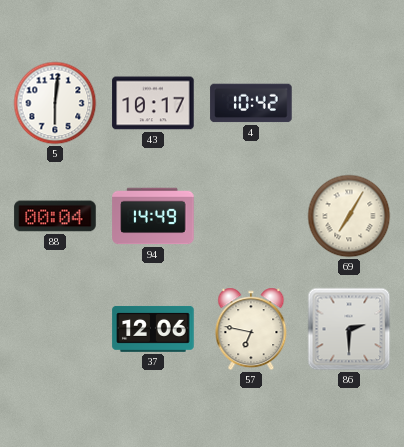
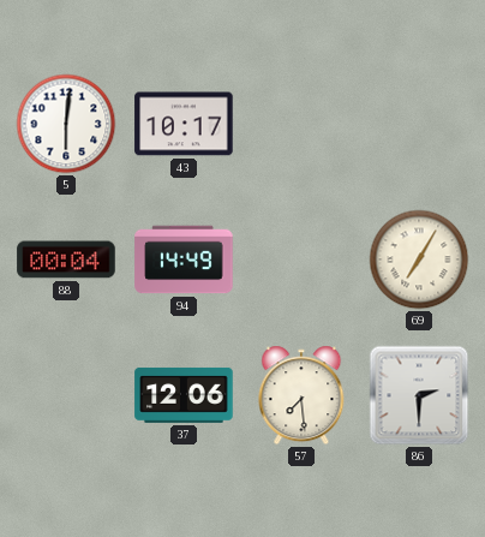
4: 10:42 -> none (251, 103)
57: 6:47 -> 7:29 (301, 395)
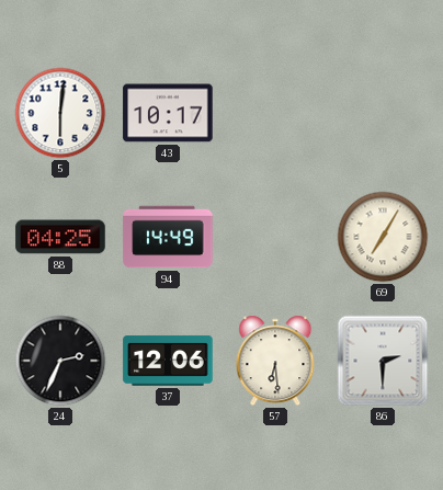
88: 00:04 -> 04:25 (60, 237)
24: none -> 2:34 (60, 361)
57: 7:29 -> 6:29 (275, 361)
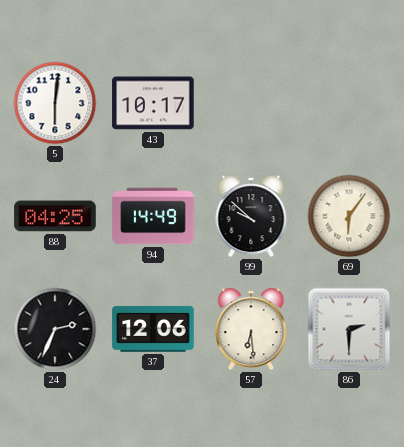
99: none -> 9:52 (251, 216)
69: 7:05 -> 6:06 (349, 216)
